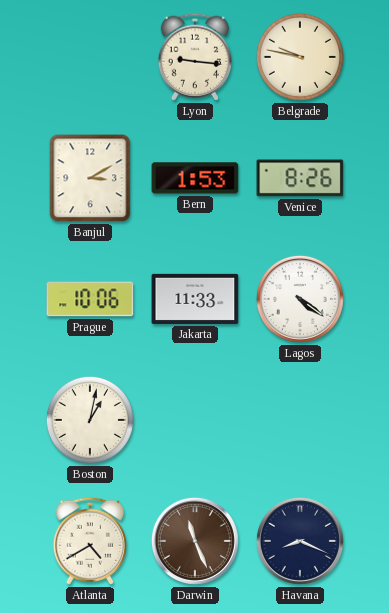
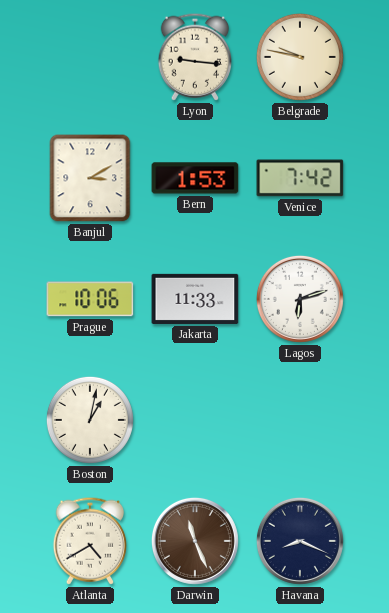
Venice: 8:26 -> 7:42 (300, 178)
Lagos: 4:21 -> 6:12 (300, 299)
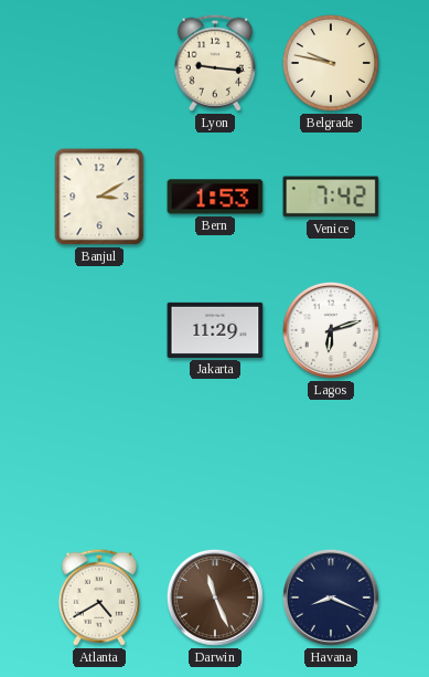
Prague: 10:06 -> none (90, 299)
Jakarta: 11:33 -> 11:29 (215, 330)
Boston: 1:02 -> none (90, 420)
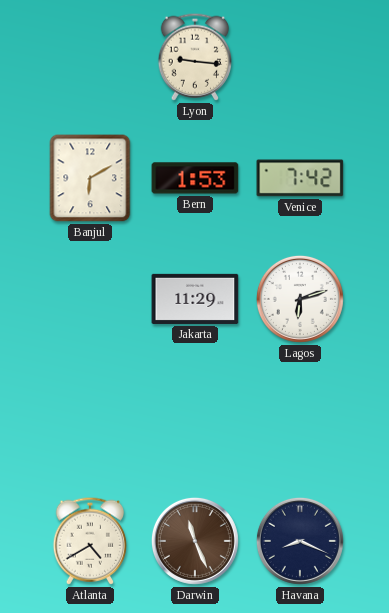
Belgrade: 9:47 -> none (331, 63)
Banjul: 3:10 -> 6:10 (90, 178)
